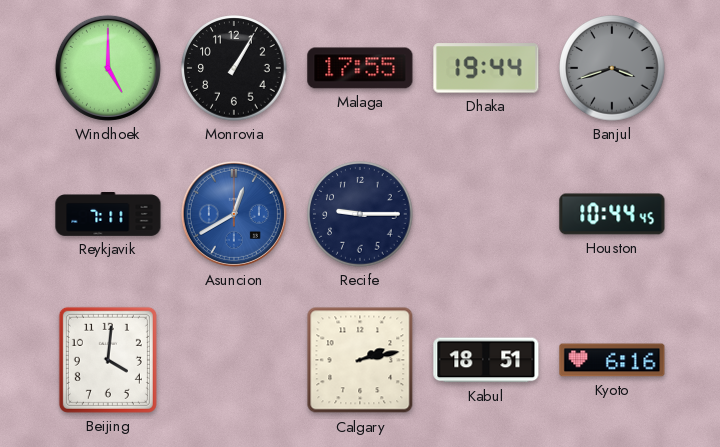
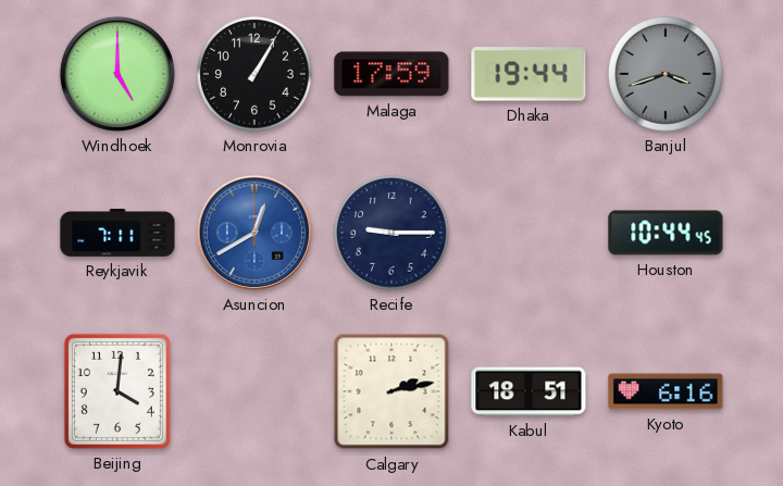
Malaga: 17:55 -> 17:59 (391, 74)
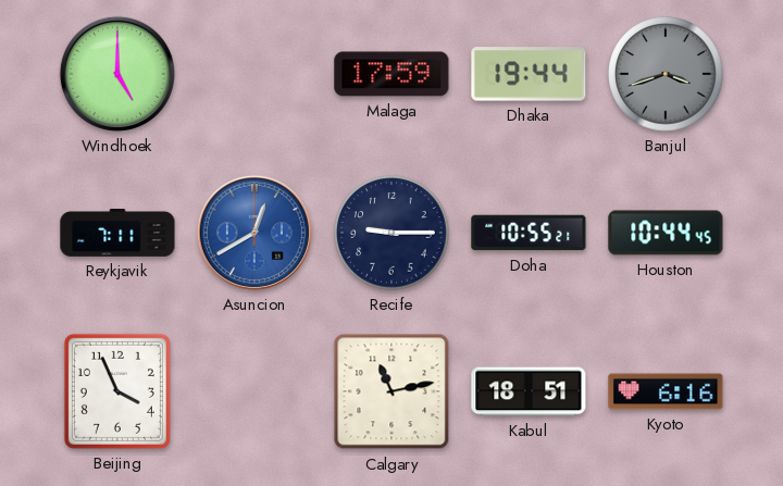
Monrovia: 1:05 -> none (254, 74)
Doha: none -> 10:55 (529, 233)
Beijing: 4:01 -> 3:56 (117, 391)
Calgary: 2:13 -> 11:13 (391, 391)
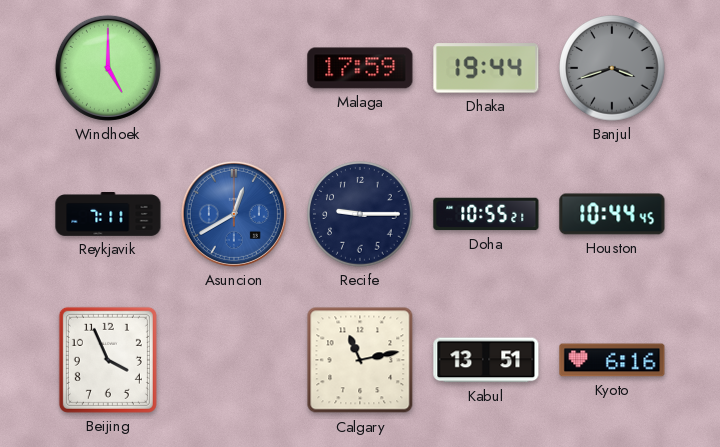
Kabul: 18:51 -> 13:51 (486, 360)
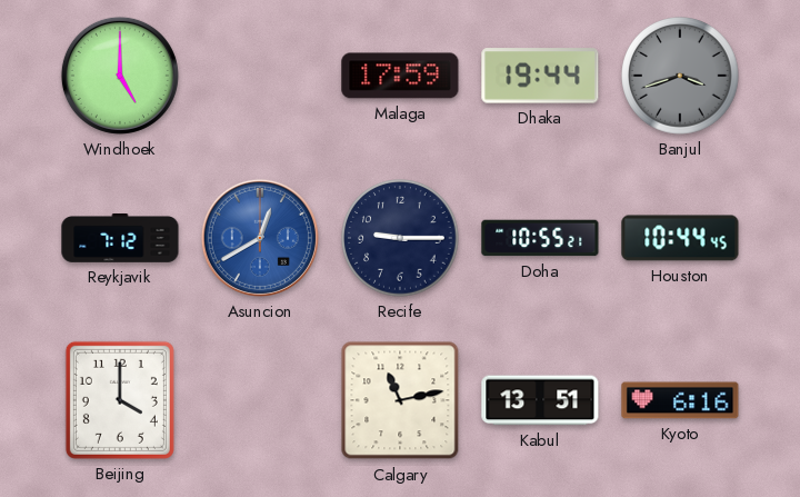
Reykjavik: 7:11 -> 7:12 (120, 239)
Beijing: 3:56 -> 4:00 (120, 400)
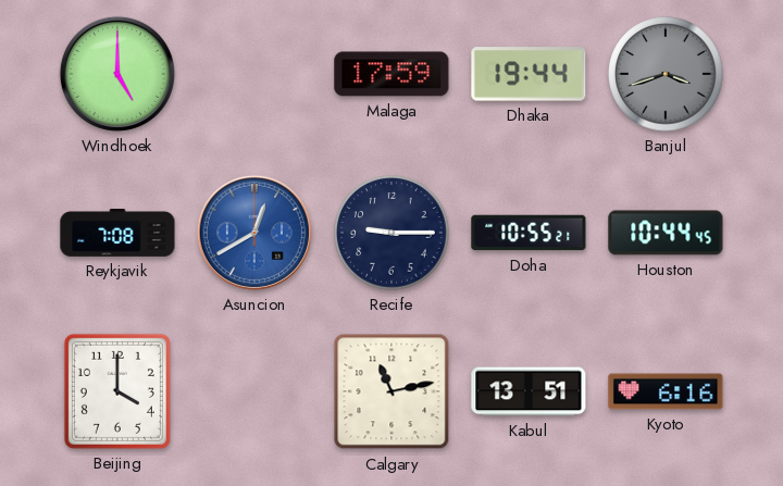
Reykjavik: 7:12 -> 7:08 (117, 234)
